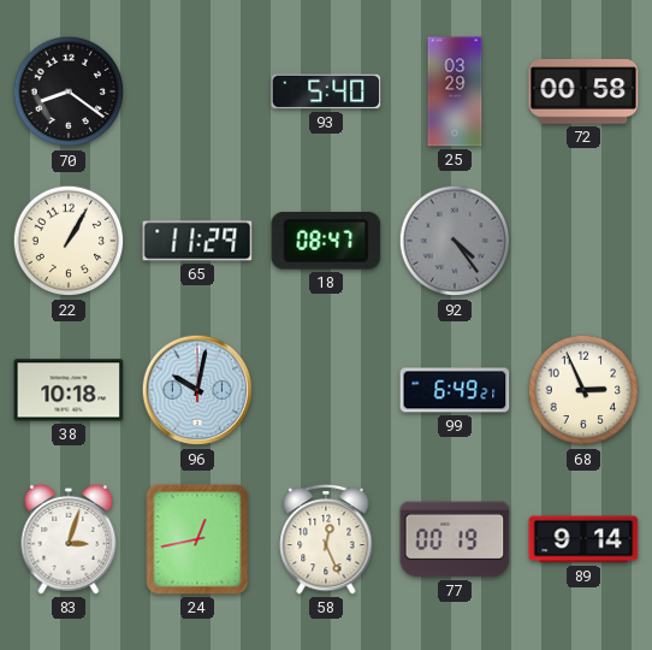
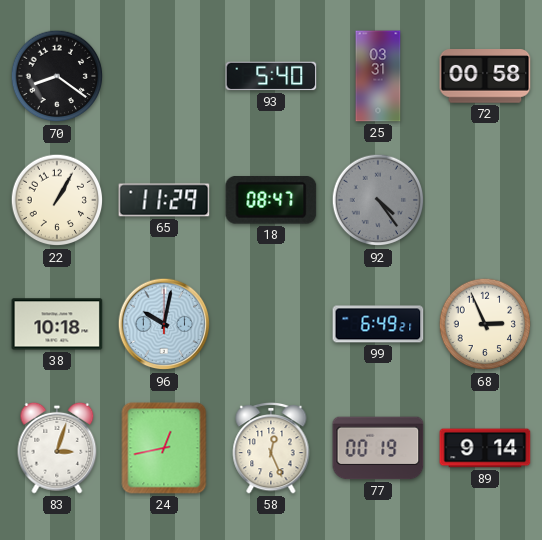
25: 03:29 -> 03:31 (378, 76)
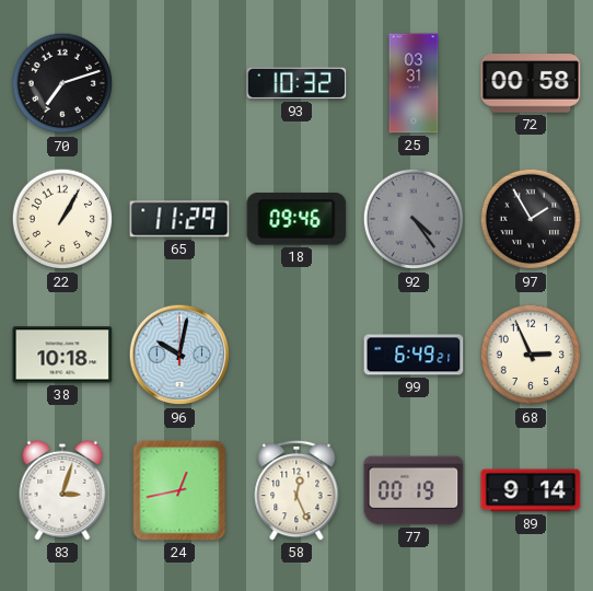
70: 8:21 -> 7:12 (62, 83)
93: 5:40 -> 10:32 (296, 83)
18: 08:47 -> 09:46 (296, 220)
97: none -> 1:55 (531, 219)
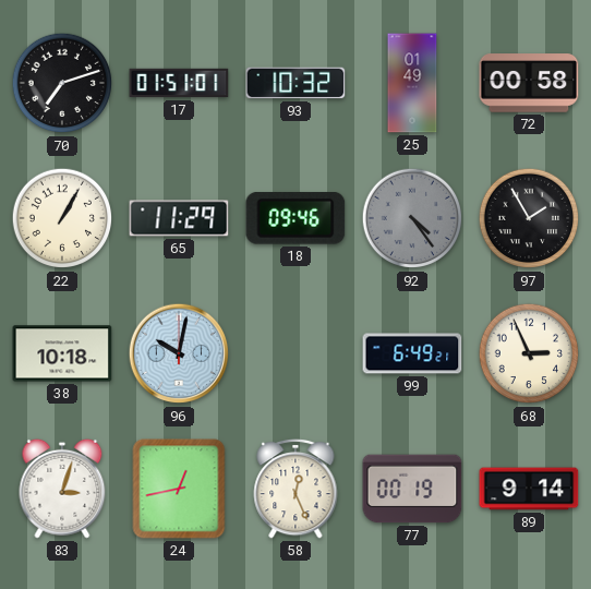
17: none -> 01:51 (179, 83)
25: 03:31 -> 01:49 (412, 83)
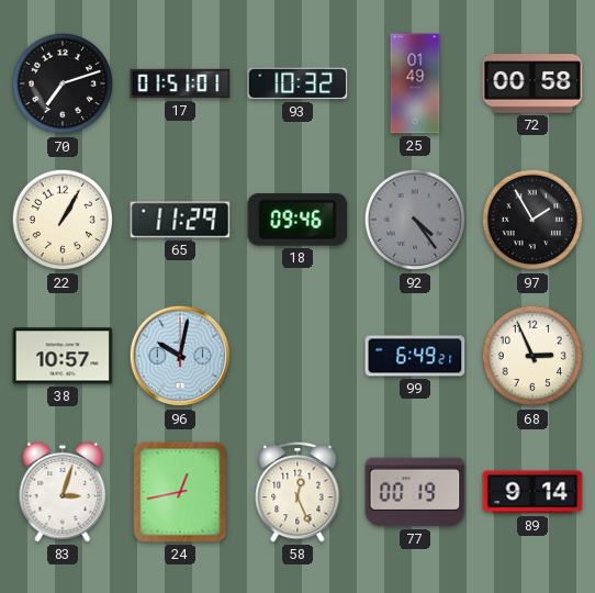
38: 10:18 -> 10:57 (63, 356)
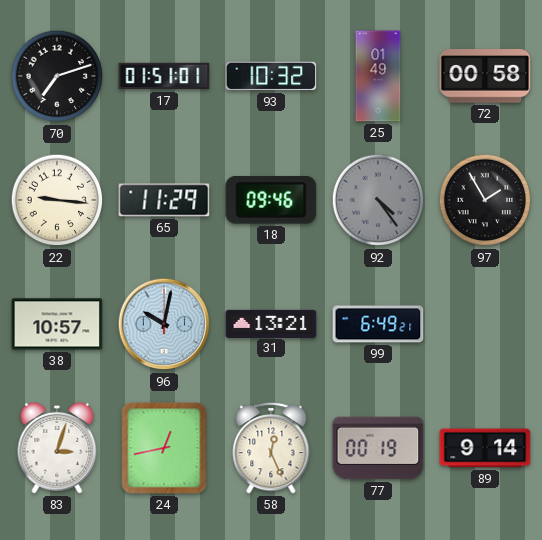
22: 1:05 -> 9:16 (57, 200)
31: none -> 13:21 (271, 323)
68: 2:56 -> none (532, 356)
